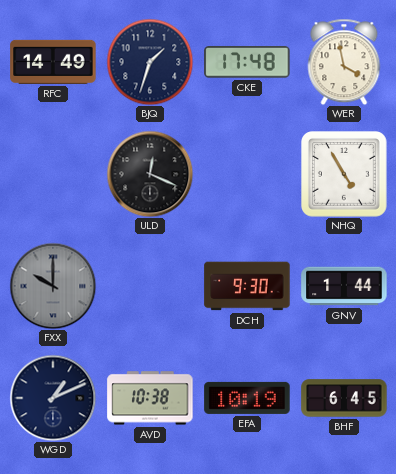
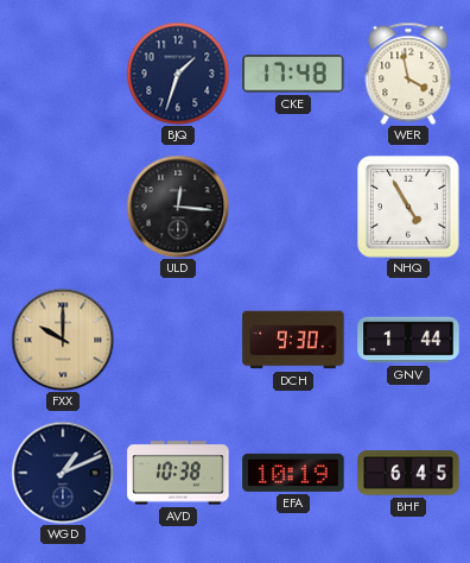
RFC: 14:49 -> none (53, 62)
ULD: 12:19 -> 12:16 (178, 207)
FXX dial: grey -> champagne (63, 340)
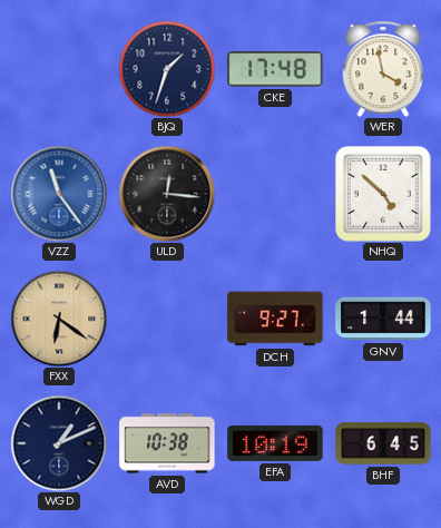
VZZ: none -> 11:24 (59, 194)
NHQ: 4:55 -> 4:52 (384, 195)
FXX: 10:00 -> 6:21 (59, 319)
DCH: 9:30 -> 9:27 (275, 319)
